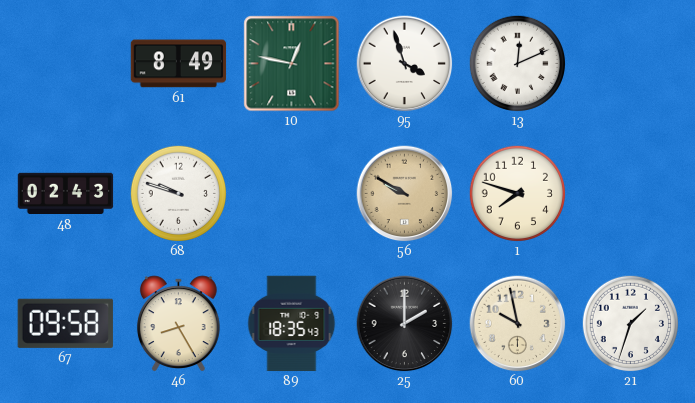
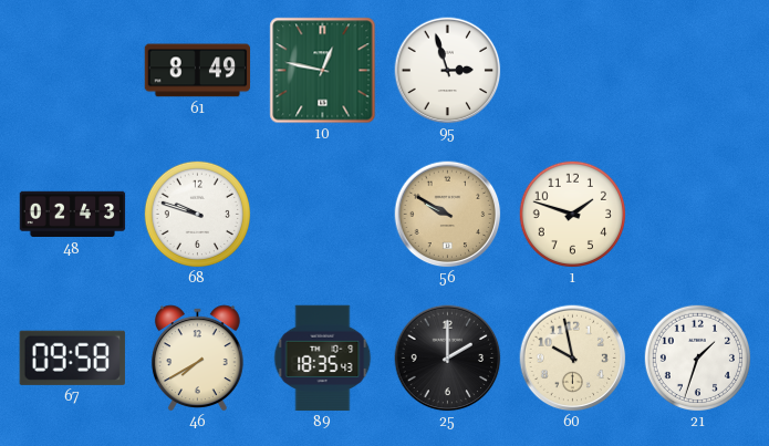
95: 3:57 -> 2:57 (448, 71)
13: 12:11 -> none (517, 63)
1: 7:48 -> 1:48 (572, 214)
46: 8:25 -> 7:40 (197, 357)
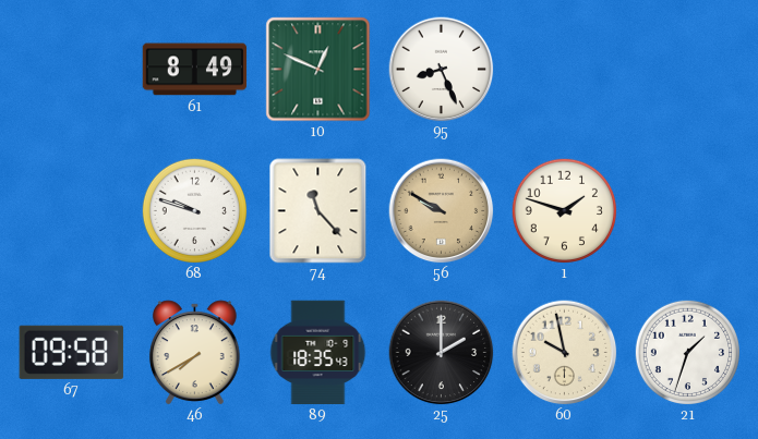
10: 12:47 -> 12:49 (318, 70)
95: 2:57 -> 8:26 (442, 70)
48: 02:43 -> none (73, 215)
74: none -> 11:23 (318, 211)
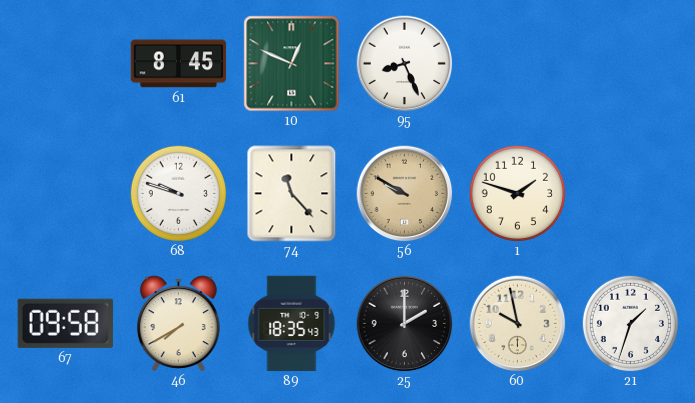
61: 8:49 -> 8:45 (179, 64)
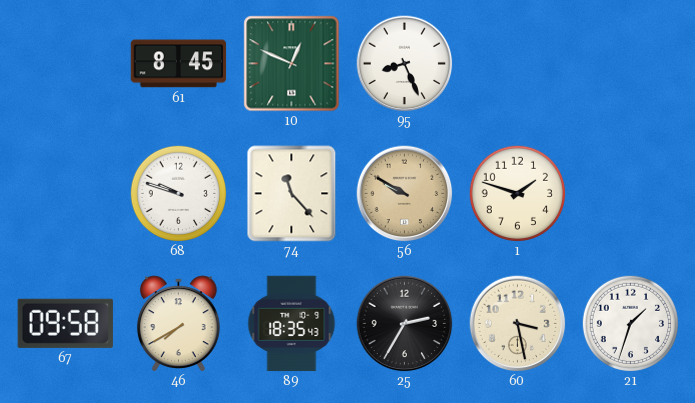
25: 2:00 -> 2:35 (405, 324)
60: 9:58 -> 3:28 (518, 324)
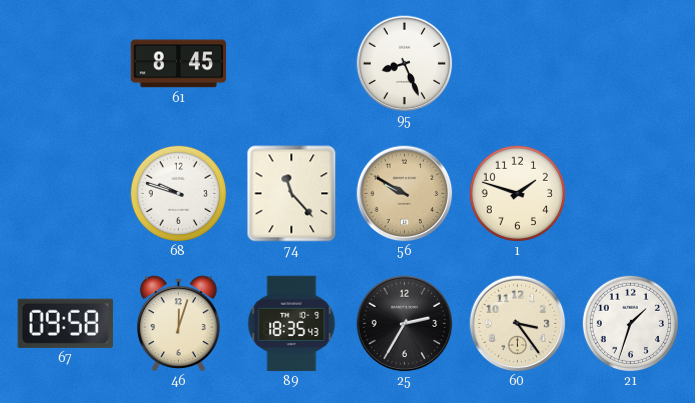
10: 12:49 -> none (292, 64)
46: 7:40 -> 12:03 (178, 323)
60: 3:28 -> 3:24 (518, 324)
